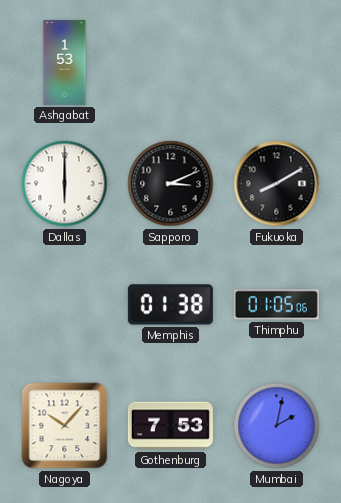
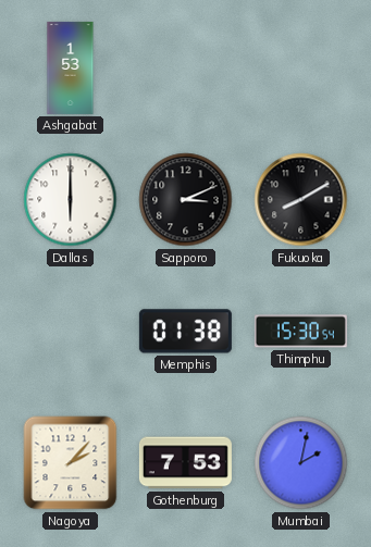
Thimphu: 01:05 -> 15:30 (300, 332)
Nagoya: 10:07 -> 2:07 (71, 463)
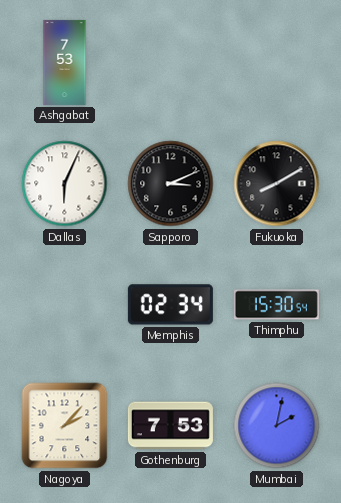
Ashgabat: 1:53 -> 7:53 (65, 62)
Dallas: 6:00 -> 6:04 (65, 184)
Memphis: 01:38 -> 02:34 (170, 305)
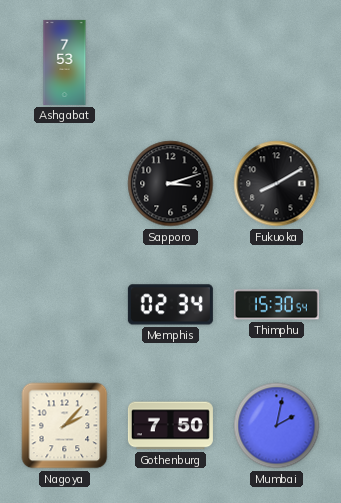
Dallas: 6:04 -> none (65, 184)
Sapporo: 3:11 -> 3:12 (171, 184)
Gothenburg: 7:53 -> 7:50 (170, 426)
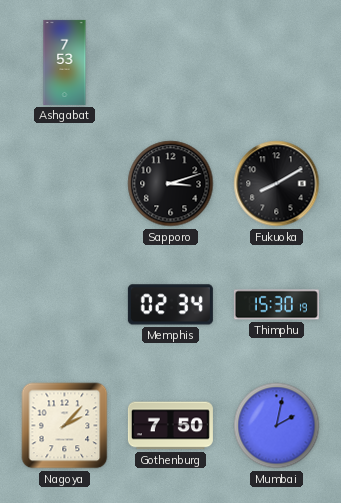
Thimphu: 15:30:54 -> 15:30:19 (276, 305)
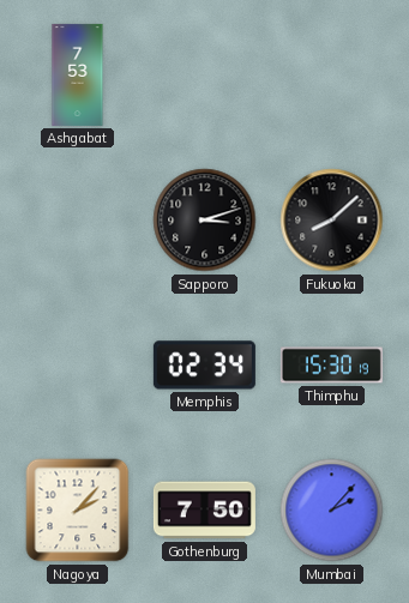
Fukuoka: 8:10 -> 8:08 (332, 221)
Mumbai: 2:02 -> 2:07 (332, 511)
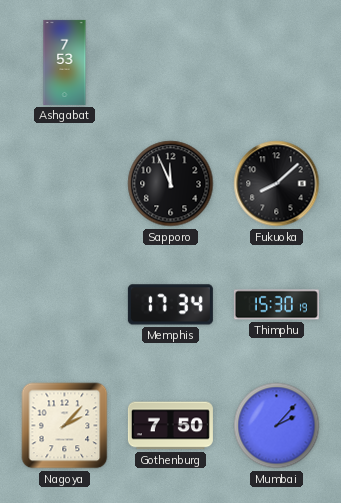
Sapporo: 3:12 -> 11:56 (171, 184)
Memphis: 02:34 -> 17:34 (170, 305)
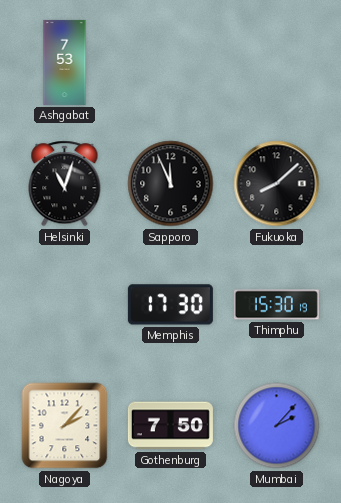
Helsinki: none -> 11:03 (65, 184)
Memphis: 17:34 -> 17:30 (170, 305)
